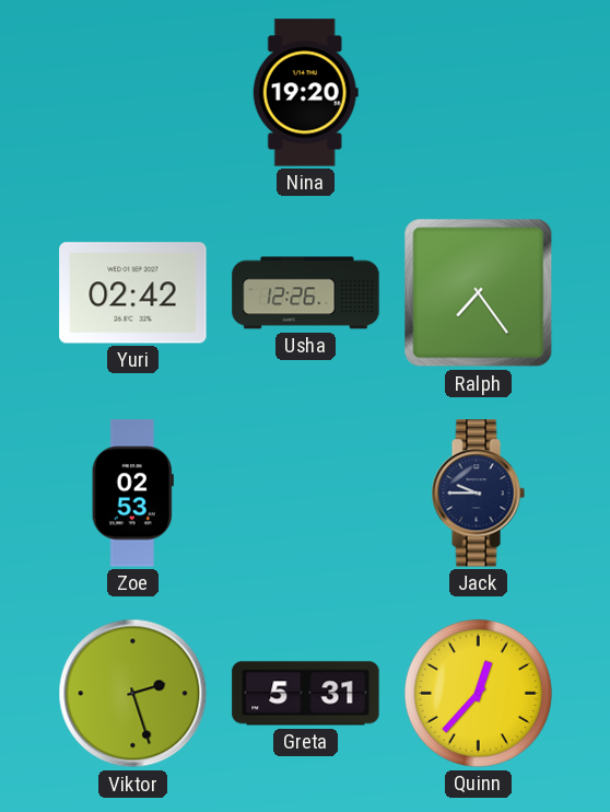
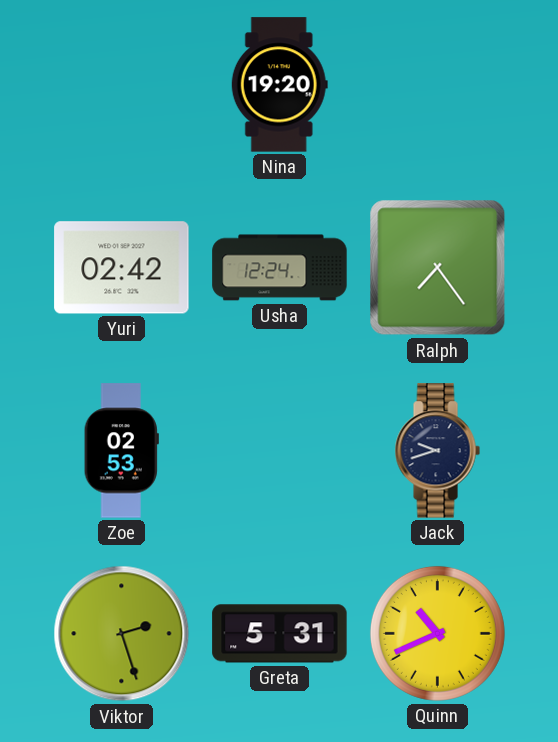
Usha: 12:26 -> 12:24 (280, 268)
Jack: 9:45 -> 9:42 (437, 451)
Quinn: 12:37 -> 10:41 (437, 633)
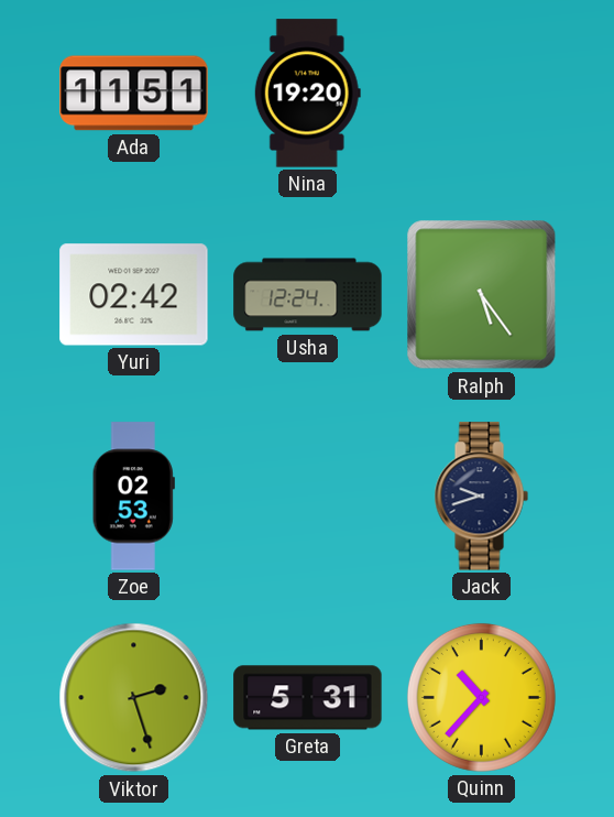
Ada: none -> 11:51 (134, 94)
Ralph: 7:24 -> 5:24 (482, 295)
Quinn: 10:41 -> 10:37 (481, 697)
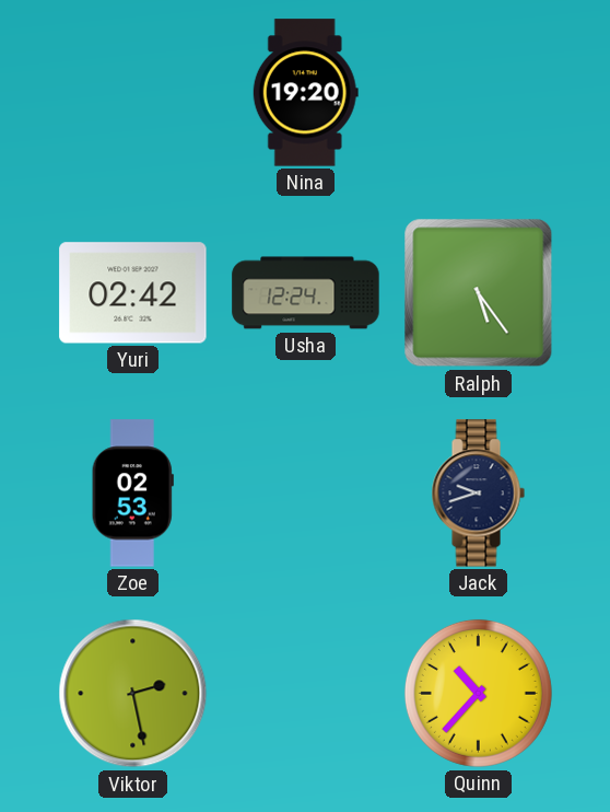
Ada: 11:51 -> none (134, 94)
Viktor: 2:27 -> 2:28 (133, 694)
Greta: 5:31 -> none (308, 698)
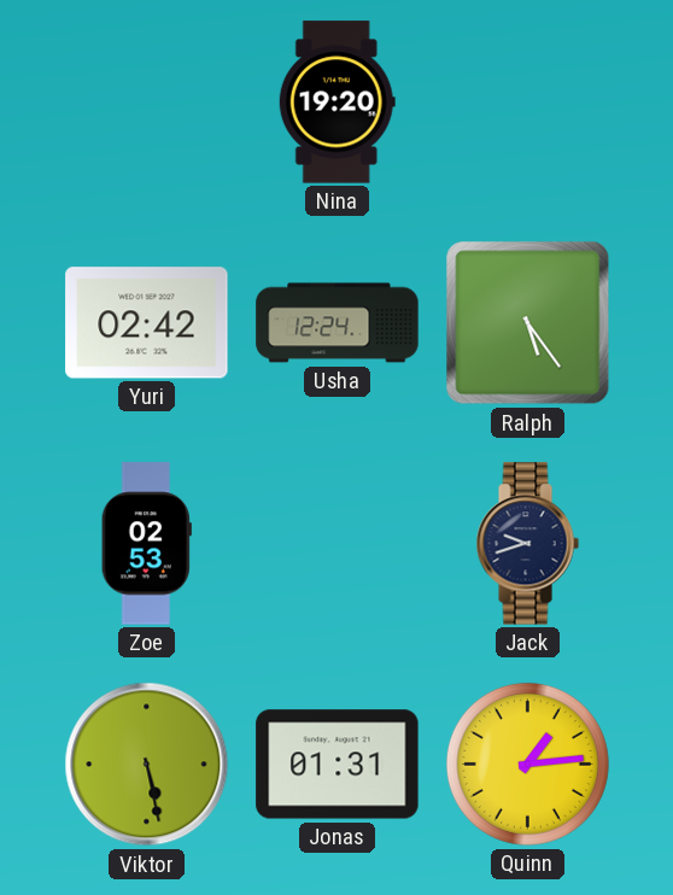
Viktor: 2:28 -> 5:28 (147, 765)
Jonas: none -> 01:31 (338, 765)
Quinn: 10:37 -> 1:14 (527, 764)
